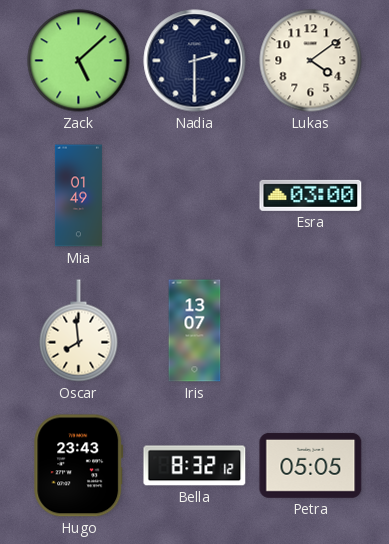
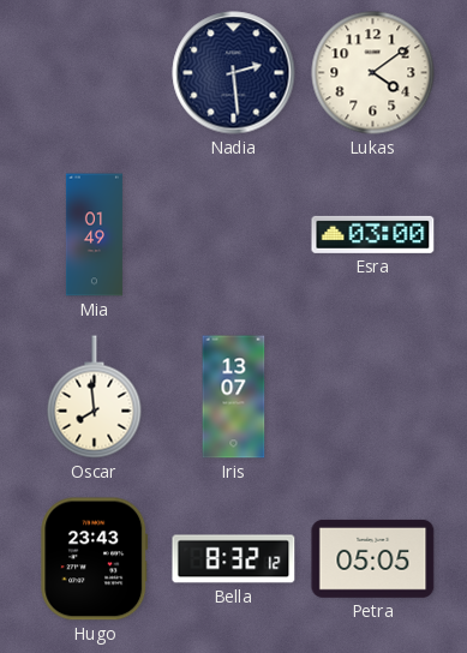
Zack: 5:08 -> none (79, 61)
Nadia: 2:30 -> 2:29 (234, 73)
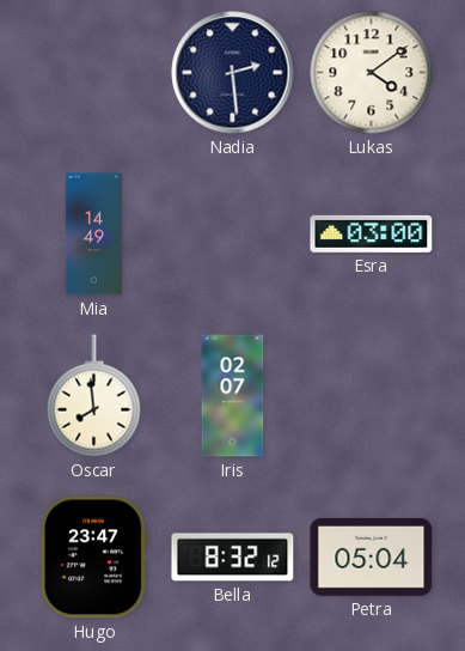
Mia: 01:49 -> 14:49 (93, 235)
Iris: 13:07 -> 02:07 (233, 396)
Hugo: 23:43 -> 23:47 (94, 558)
Petra: 05:05 -> 05:04 (372, 556)
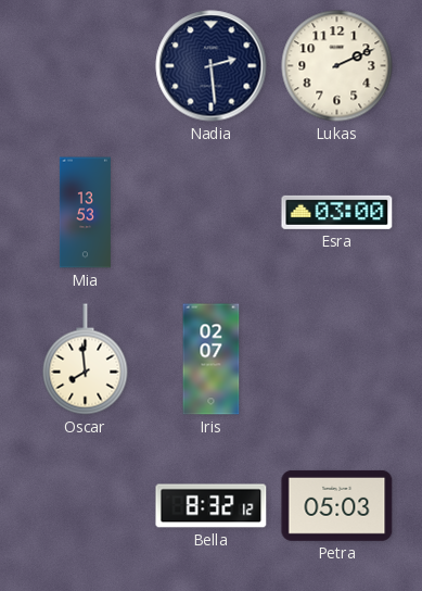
Lukas: 4:09 -> 2:11 (337, 66)
Mia: 14:49 -> 13:53 (85, 213)
Hugo: 23:47 -> none (94, 558)
Petra: 05:04 -> 05:03 (337, 505)
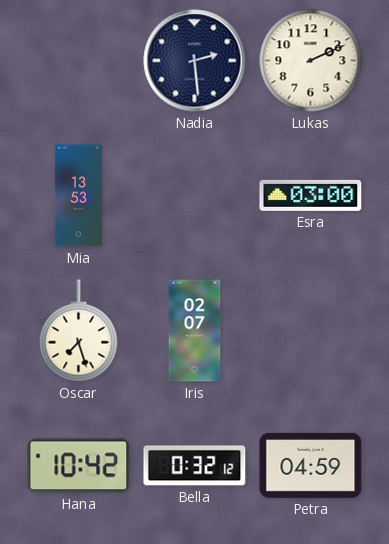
Oscar: 7:59 -> 7:27 (79, 331)
Hana: none -> 10:42 (79, 466)
Bella: 8:32 -> 0:32 (195, 466)
Petra: 05:03 -> 04:59 (311, 465)
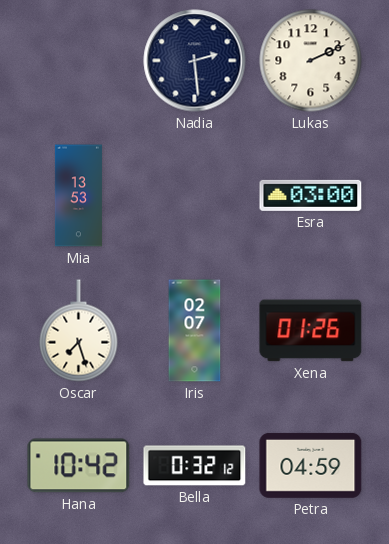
Xena: none -> 01:26 (311, 331)
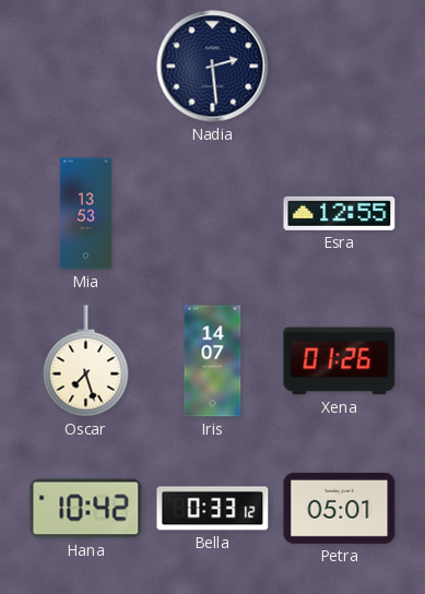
Lukas: 2:11 -> none (311, 61)
Esra: 03:00 -> 12:55 (340, 213)
Iris: 02:07 -> 14:07 (213, 361)
Bella: 0:32 -> 0:33 (213, 509)
Petra: 04:59 -> 05:01 (340, 508)
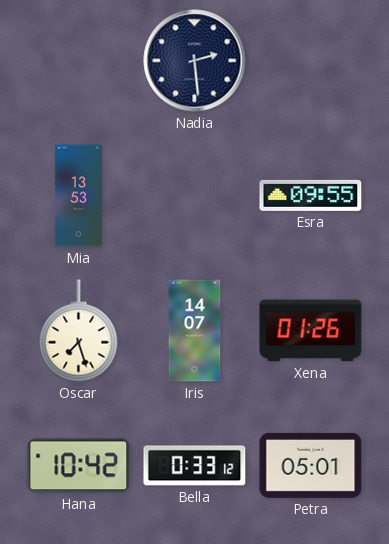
Esra: 12:55 -> 09:55 (311, 195)
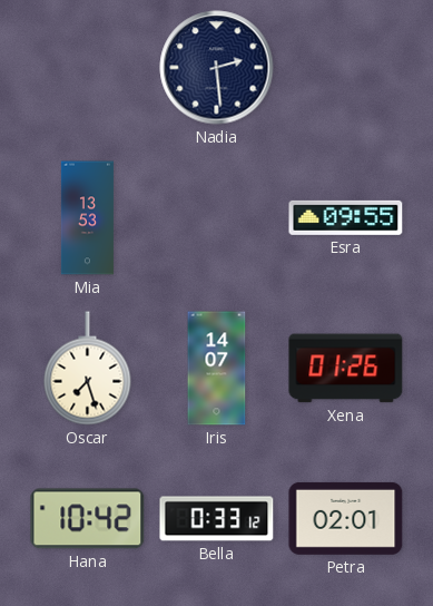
Petra: 05:01 -> 02:01 (346, 518)
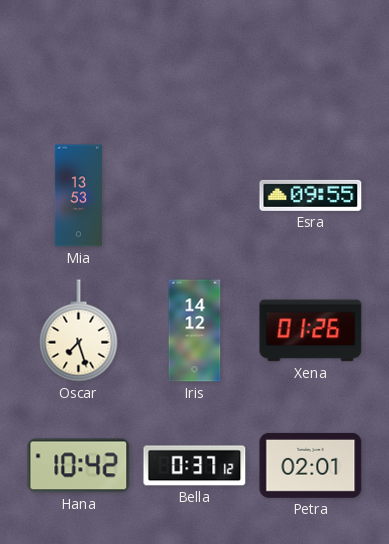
Nadia: 2:29 -> none (217, 68)
Iris: 14:07 -> 14:12 (195, 331)
Bella: 0:33 -> 0:37 (195, 466)
